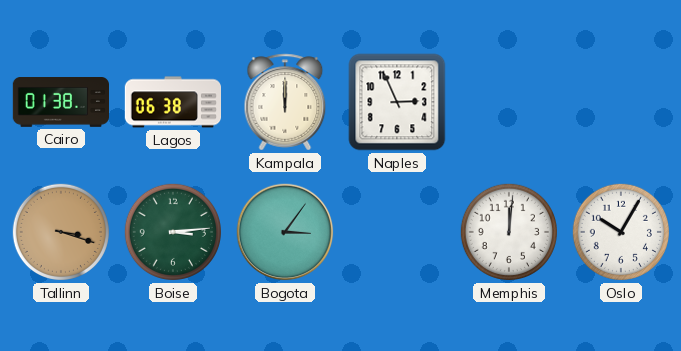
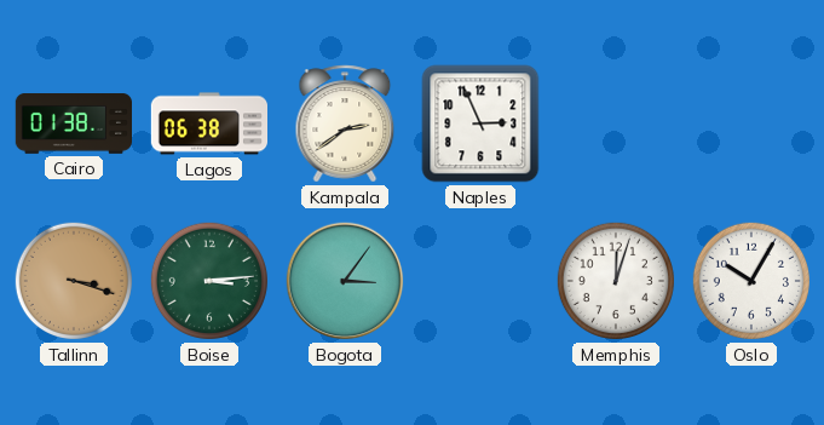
Kampala: 12:00 -> 2:39 (345, 124)
Memphis: 12:01 -> 12:03 (616, 281)
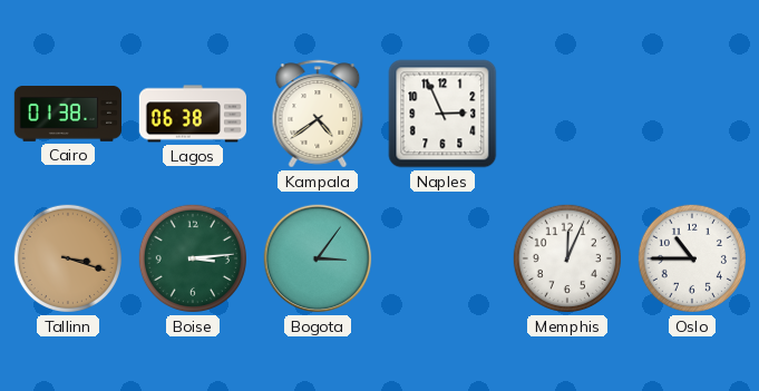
Kampala: 2:39 -> 4:39 (318, 114)
Memphis: 12:03 -> 12:04 (567, 258)
Oslo: 10:05 -> 10:45 (692, 258)
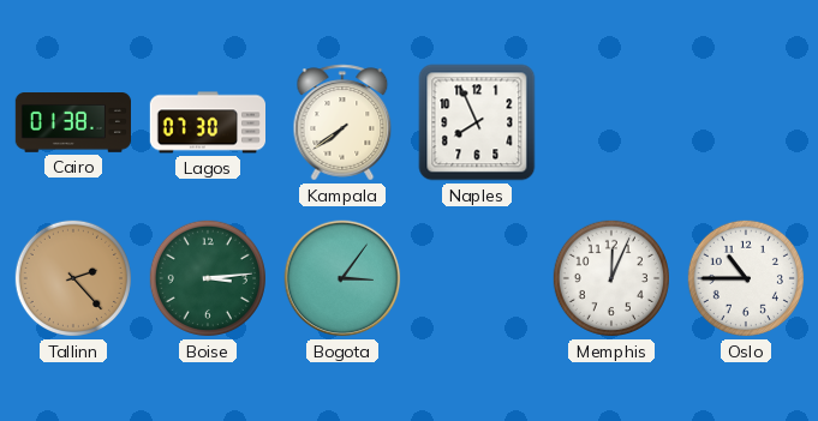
Lagos: 06:38 -> 07:30 (207, 122)
Kampala: 4:39 -> 7:39 (342, 122)
Naples: 2:56 -> 7:56 (477, 122)
Tallinn: 3:18 -> 2:23 (73, 278)
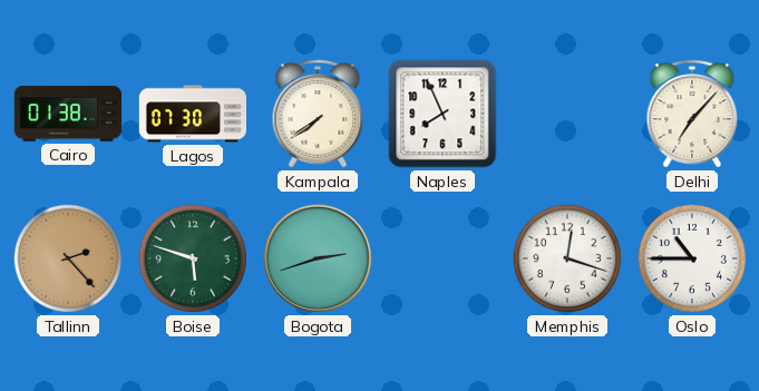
Delhi: none -> 7:07 (692, 114)
Boise: 3:14 -> 5:48 (193, 258)
Bogota: 3:06 -> 2:42 (318, 258)
Memphis: 12:04 -> 12:18 (567, 258)
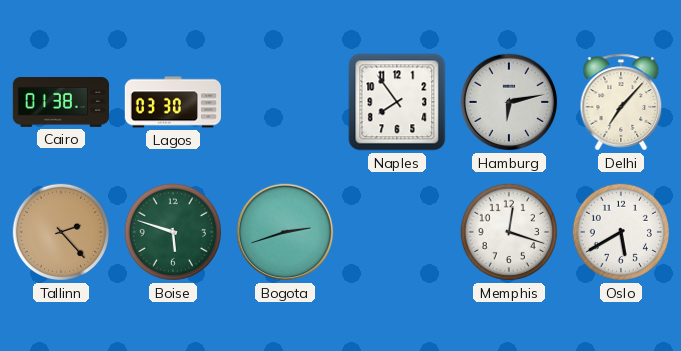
Lagos: 07:30 -> 03:30 (172, 102)
Kampala: 7:39 -> none (318, 114)
Naples: 7:56 -> 7:54 (397, 102)
Hamburg: none -> 6:13 (509, 102)
Oslo: 10:45 -> 5:40 (621, 232)
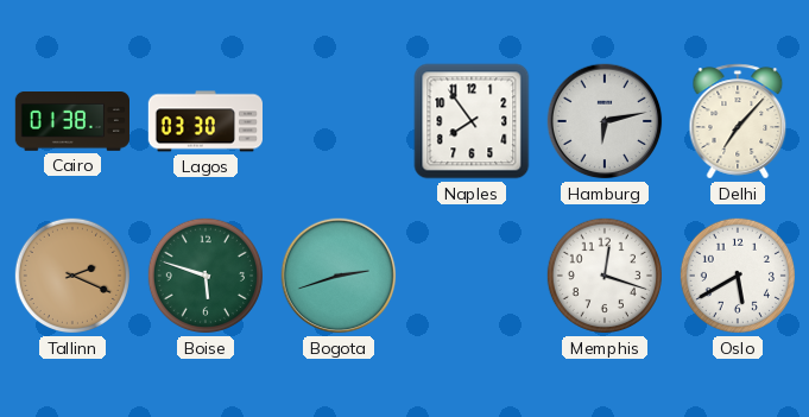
Tallinn: 2:23 -> 2:19 (72, 276)
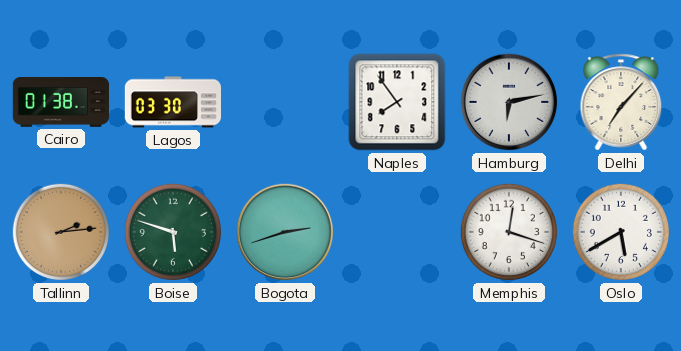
Tallinn: 2:19 -> 2:14 (61, 232)
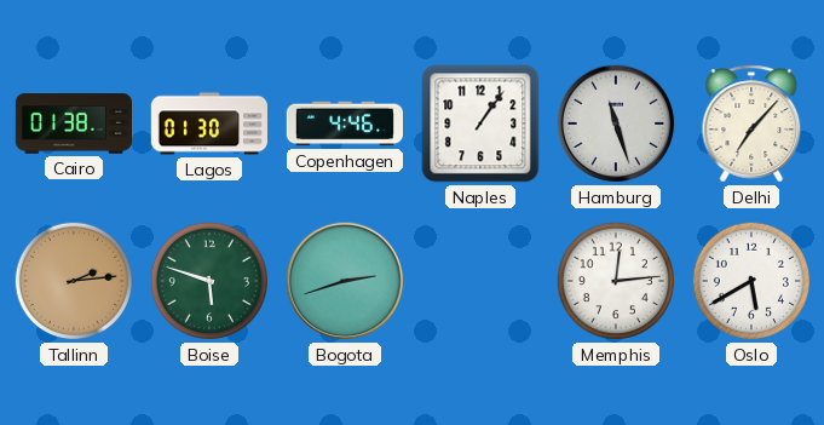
Lagos: 03:30 -> 01:30 (208, 124)
Copenhagen: none -> 4:46 (344, 124)
Naples: 7:54 -> 1:06 (480, 124)
Hamburg: 6:13 -> 11:27 (616, 124)
Memphis: 12:18 -> 12:14 (616, 281)
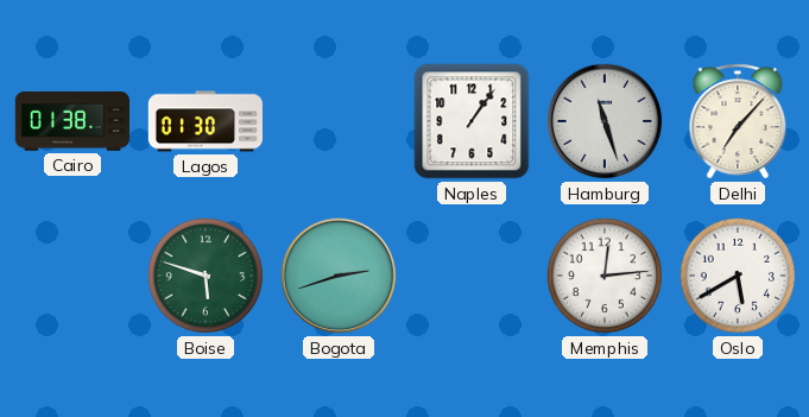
Copenhagen: 4:46 -> none (344, 124)
Tallinn: 2:14 -> none (74, 281)
